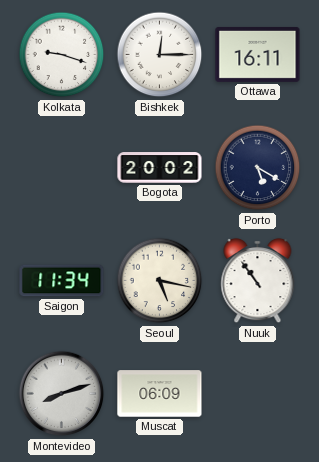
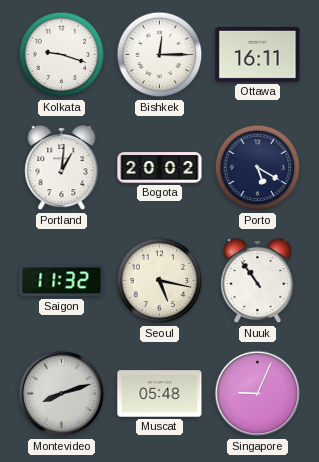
Portland: none -> 1:01 (62, 168)
Saigon: 11:34 -> 11:32 (62, 281)
Muscat: 06:09 -> 05:48 (160, 394)
Singapore: none -> 9:04 (258, 394)
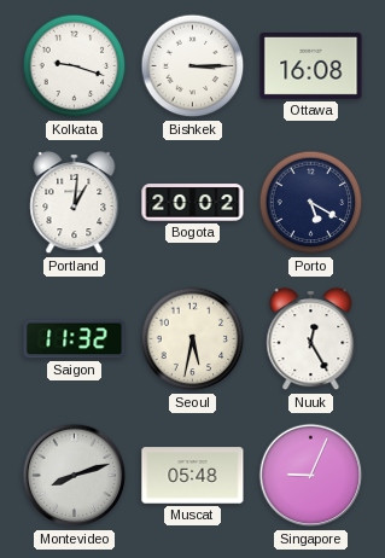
Bishkek: 12:15 -> 3:15 (193, 66)
Ottawa: 16:11 -> 16:08 (311, 65)
Seoul: 5:17 -> 5:32 (193, 339)
Nuuk: 10:54 -> 12:25 (311, 339)
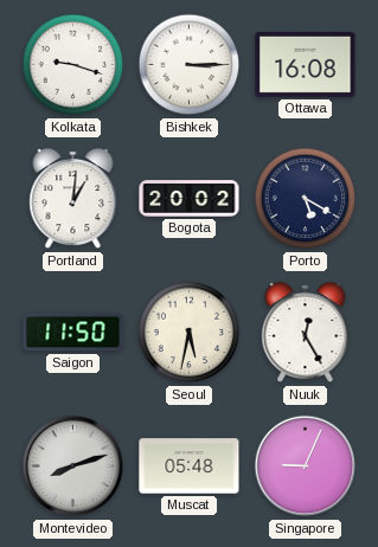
Saigon: 11:32 -> 11:50 (73, 333)
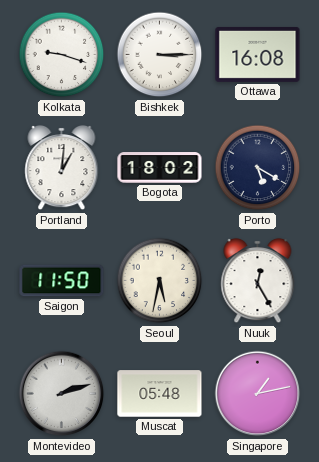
Bogota: 20:02 -> 18:02 (160, 168)
Montevideo: 8:12 -> 2:12 (62, 394)
Singapore: 9:04 -> 1:13 (258, 394)
